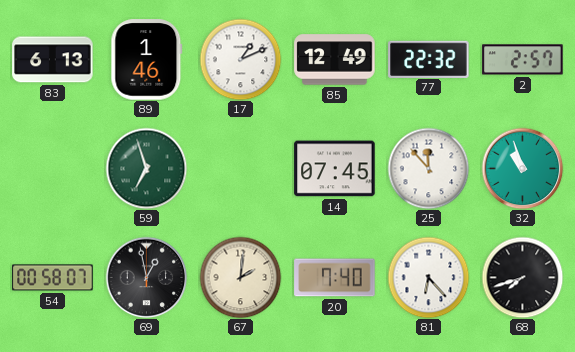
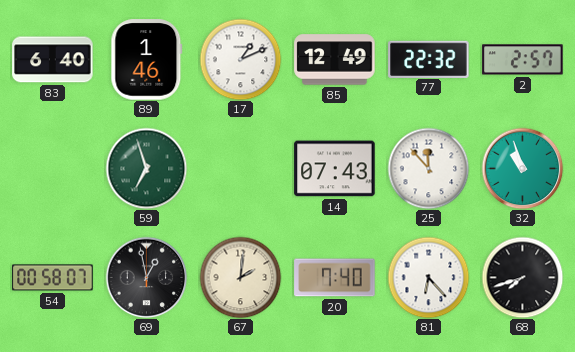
83: 6:13 -> 6:40 (53, 60)
14: 07:45 -> 07:43 (335, 169)
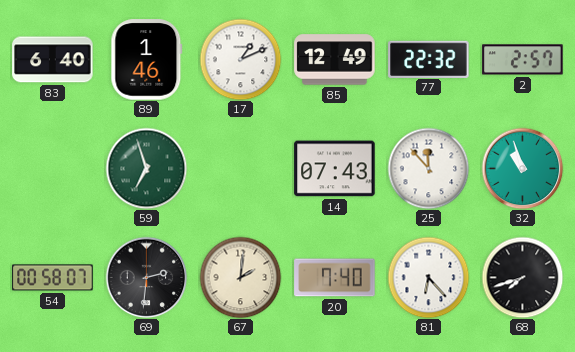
69: 12:58 -> 2:31 (146, 277)
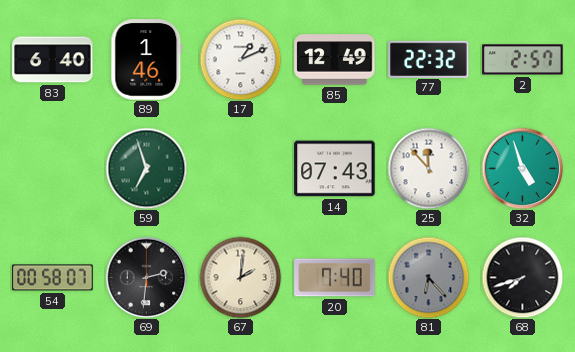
32: 10:57 -> 4:57 (522, 168)
81 dial: white -> grey (428, 277)
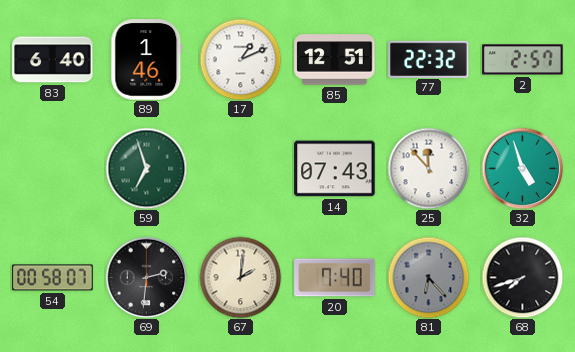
85: 12:49 -> 12:51 (335, 60)
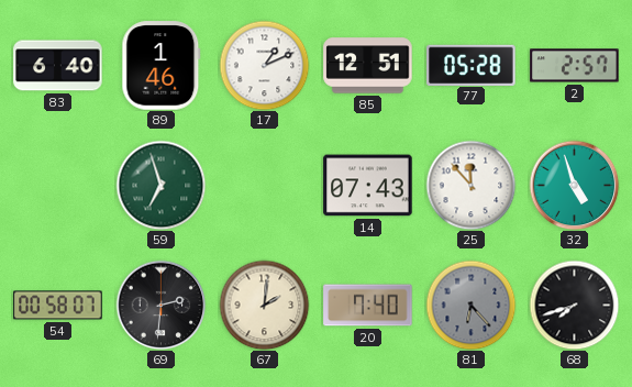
77: 22:32 -> 05:28 (472, 65)
